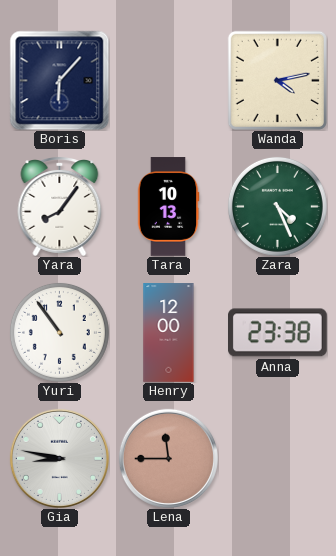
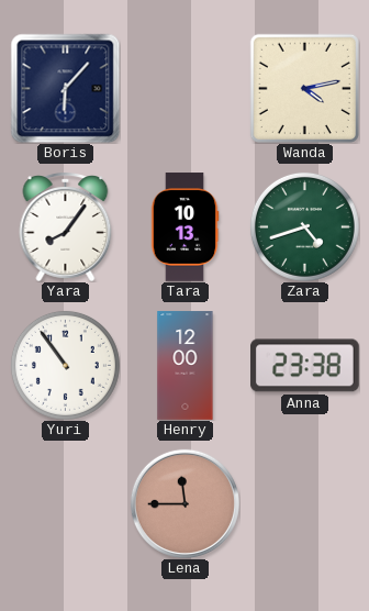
Zara: 4:26 -> 4:42 (304, 226)
Gia: 8:47 -> none (59, 458)
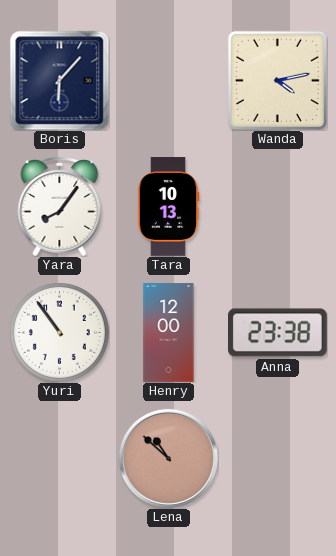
Zara: 4:42 -> none (304, 226)
Lena: 11:45 -> 10:52 (168, 458)
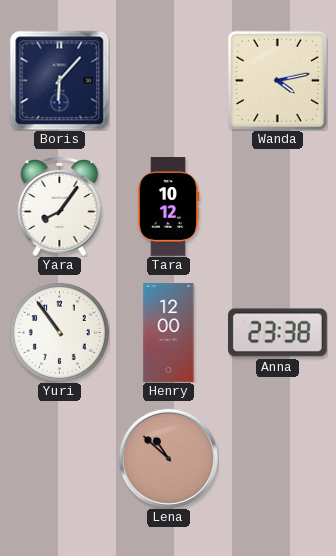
Tara: 10:13 -> 10:12 (168, 207)
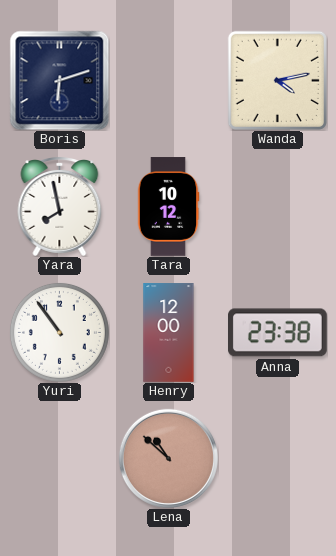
Boris: 6:07 -> 6:12 (59, 80)
Yara: 8:06 -> 7:58 (60, 207)
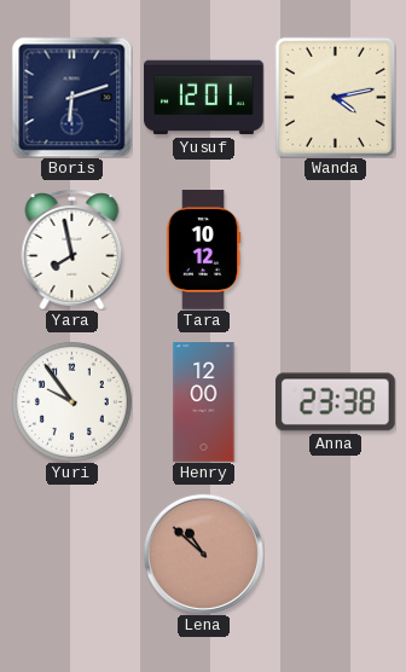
Yusuf: none -> 12:01 (204, 98)
Yuri: 10:54 -> 9:54 (71, 401)
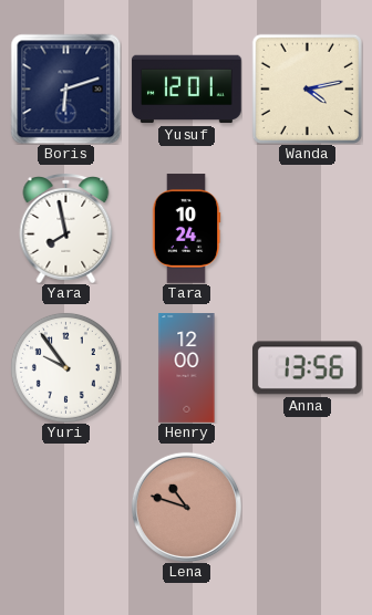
Tara: 10:12 -> 10:24 (186, 229)
Anna: 23:38 -> 13:56 (308, 368)
Lena: 10:52 -> 10:48 (186, 507)
